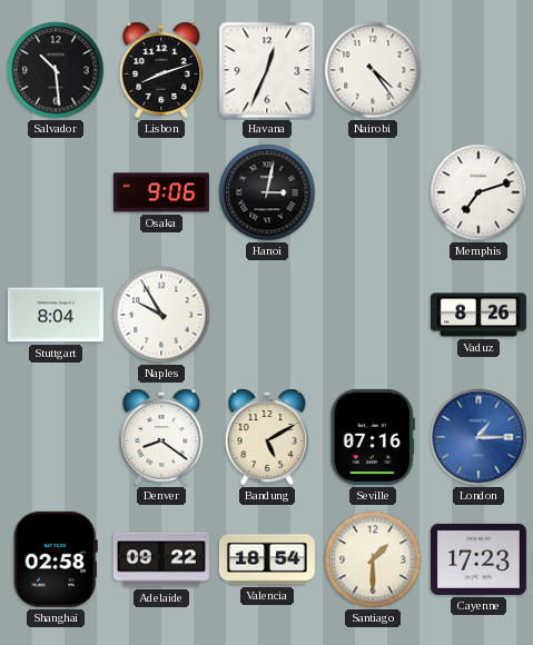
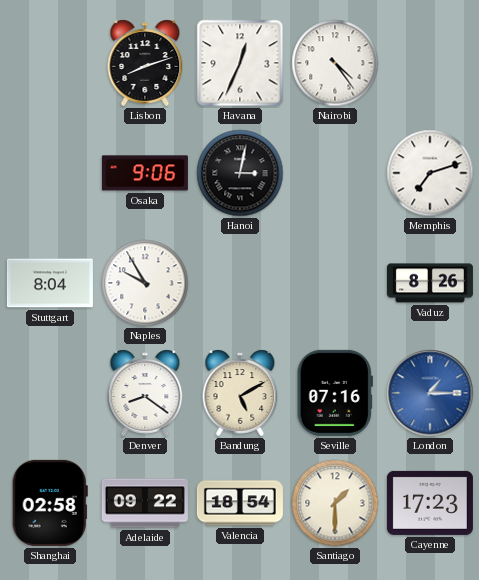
Salvador: 10:29 -> none (56, 70)
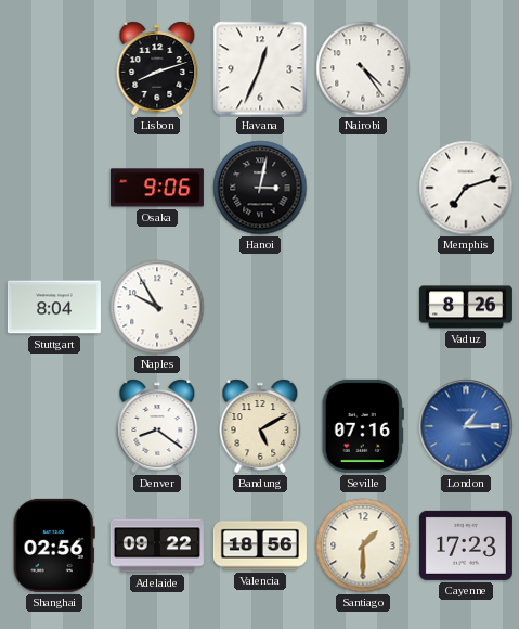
Shanghai: 02:58 -> 02:56 (54, 545)
Valencia: 18:54 -> 18:56 (260, 545)
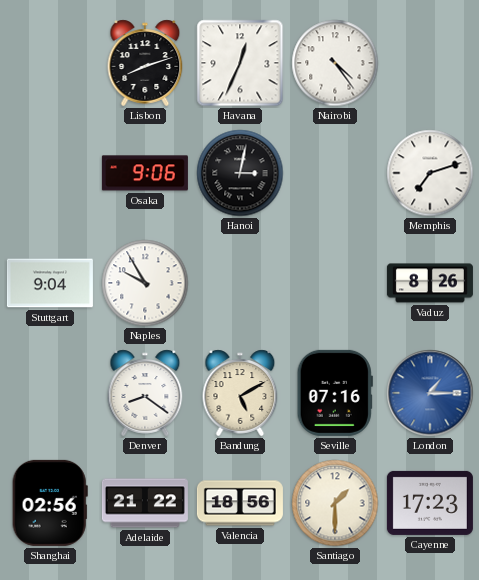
Stuttgart: 8:04 -> 9:04 (50, 283)
Adelaide: 09:22 -> 21:22 (145, 503)
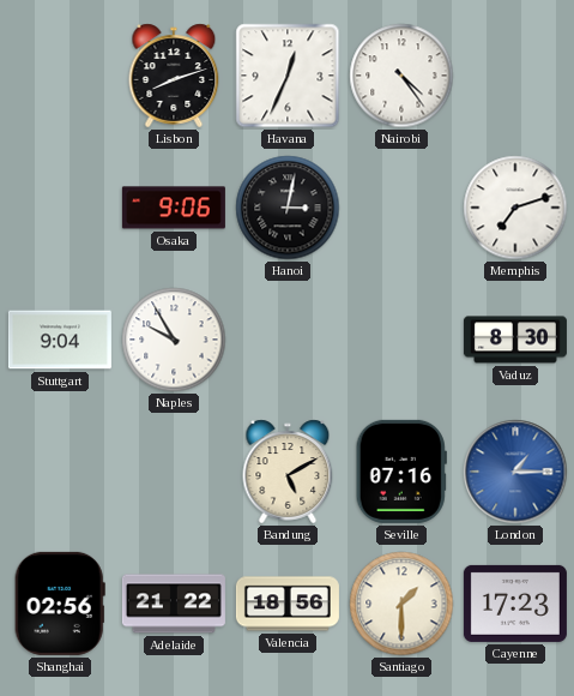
Vaduz: 8:26 -> 8:30 (515, 340)
Denver: 8:21 -> none (145, 393)
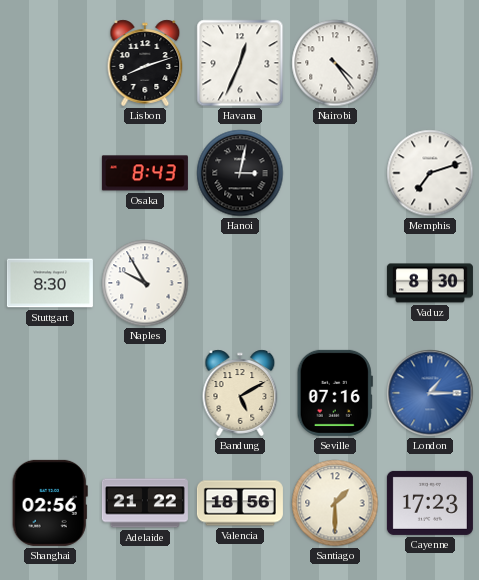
Osaka: 9:06 -> 8:43 (145, 173)
Stuttgart: 9:04 -> 8:30 (50, 283)
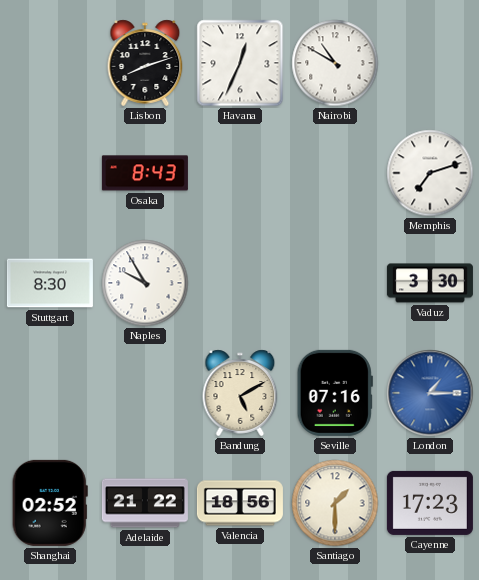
Nairobi: 4:24 -> 10:50 (335, 63)
Hanoi: 3:02 -> none (240, 173)
Vaduz: 8:30 -> 3:30 (430, 283)
Shanghai: 02:56 -> 02:52 (50, 503)
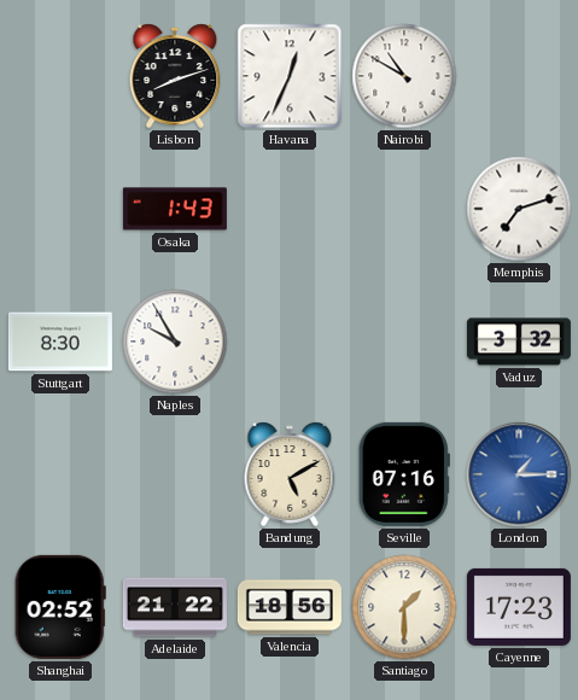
Osaka: 8:43 -> 1:43 (175, 209)
Vaduz: 3:30 -> 3:32 (519, 342)
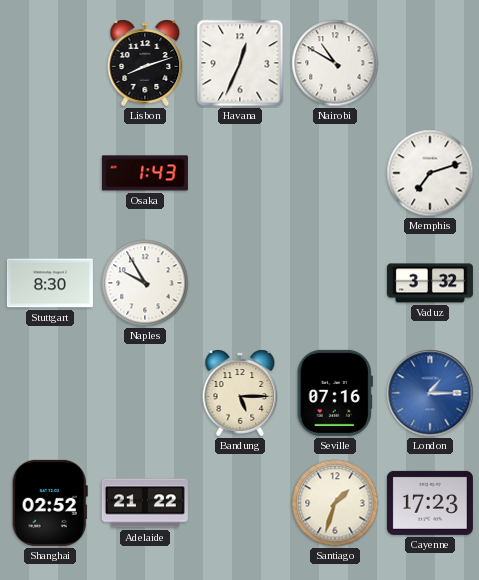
Bandung: 5:10 -> 5:15 (240, 393)
Valencia: 18:56 -> none (290, 607)
Santiago: 1:30 -> 1:33 (335, 503)
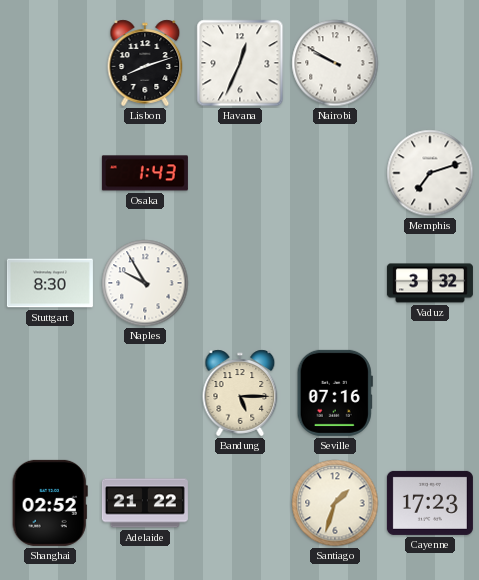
Nairobi: 10:50 -> 9:50 (335, 63)
London: 1:15 -> none (430, 393)
